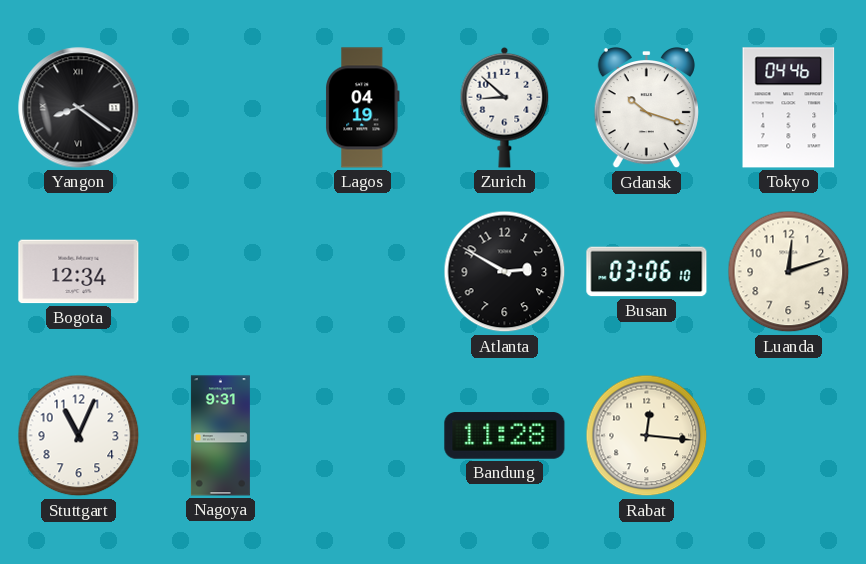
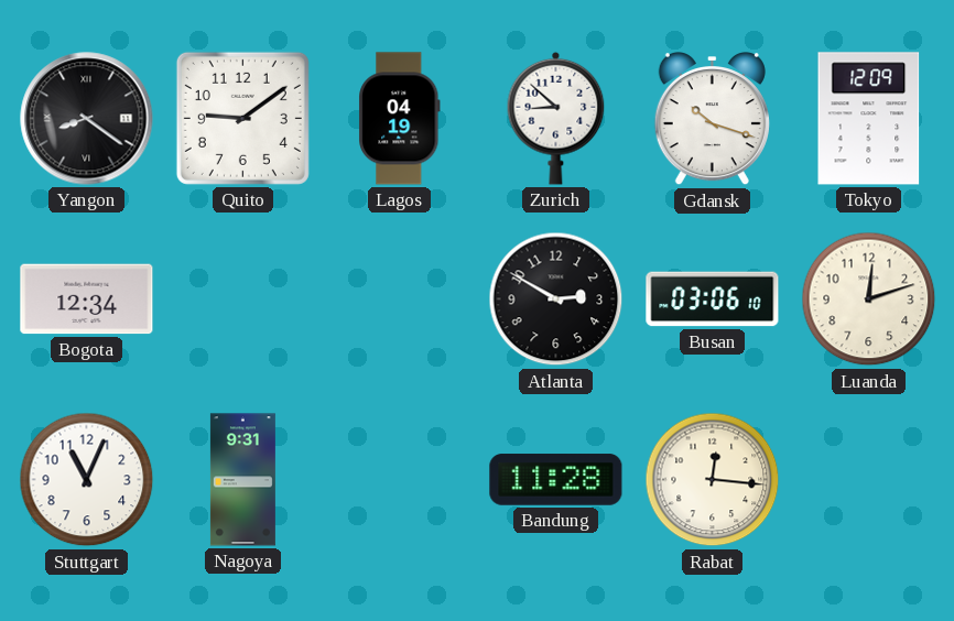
Quito: none -> 9:09 (242, 118)
Tokyo: 04:46 -> 12:09 (869, 119)
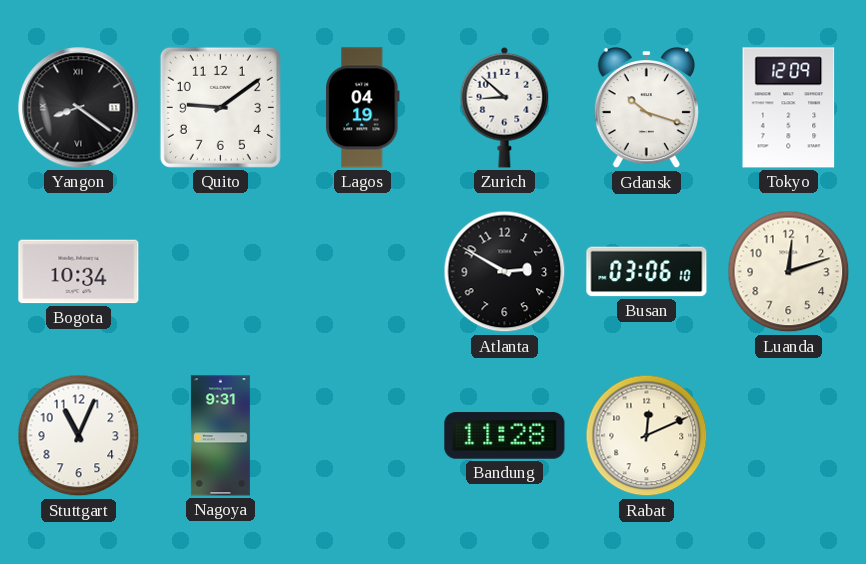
Bogota: 12:34 -> 10:34 (79, 272)
Rabat: 12:16 -> 12:11 (647, 436)
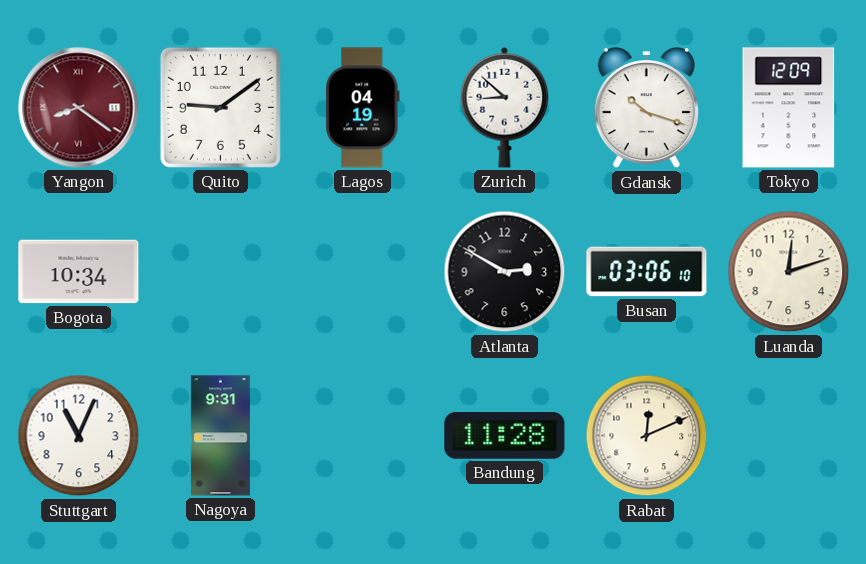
Yangon dial: black -> burgundy (79, 108)
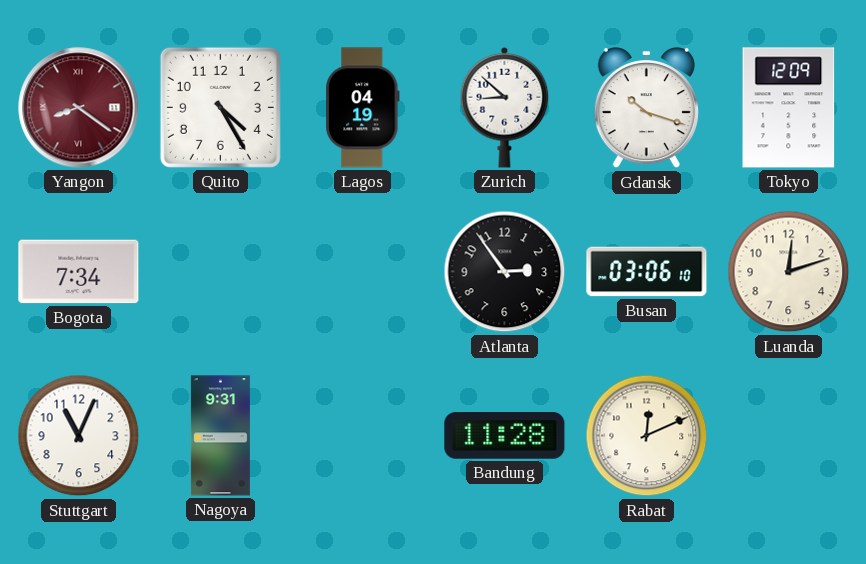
Quito: 9:09 -> 4:25 (220, 107)
Bogota: 10:34 -> 7:34 (79, 272)
Atlanta: 2:50 -> 2:54 (505, 272)
